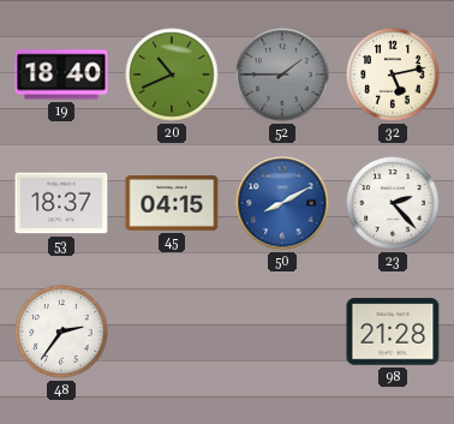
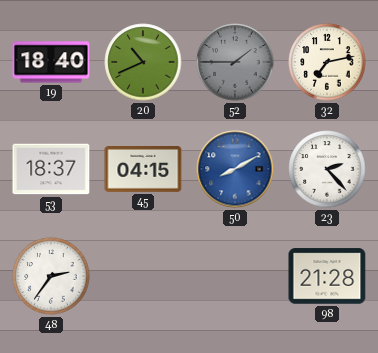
32: 5:13 -> 7:13 (327, 62)
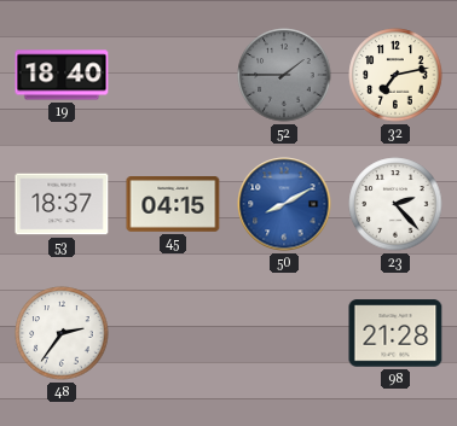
20: 10:41 -> none (143, 62)
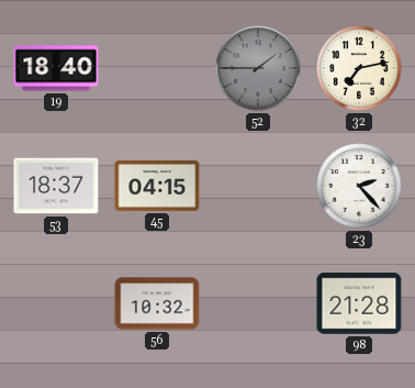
50: 8:10 -> none (284, 204)
48: 2:36 -> none (62, 333)
56: none -> 10:32 (157, 303)
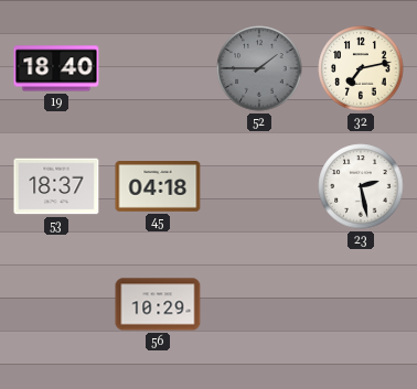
45: 04:15 -> 04:18 (158, 187)
23: 2:23 -> 2:28 (361, 186)
56: 10:32 -> 10:29 (158, 304)
98: 21:28 -> none (359, 303)
